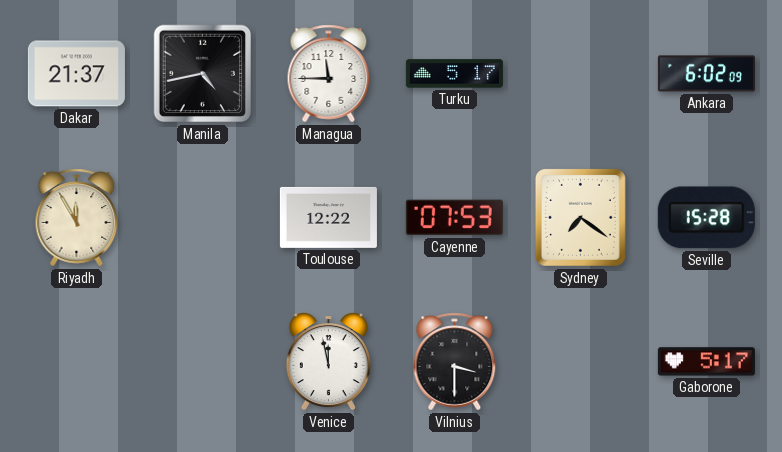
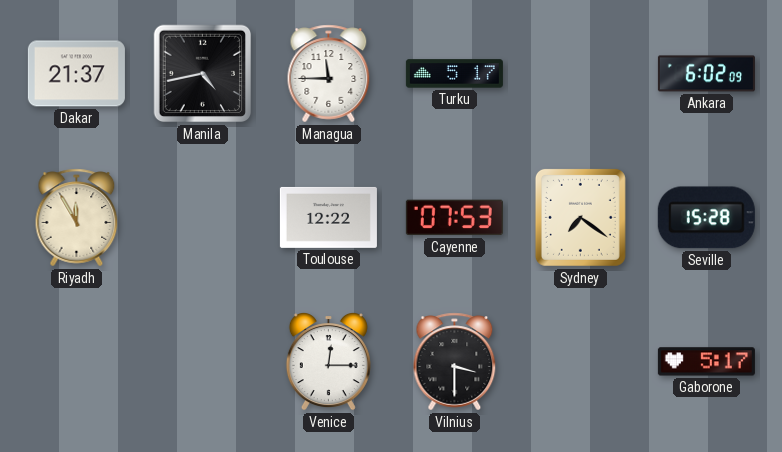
Venice: 11:58 -> 12:15 (328, 362)
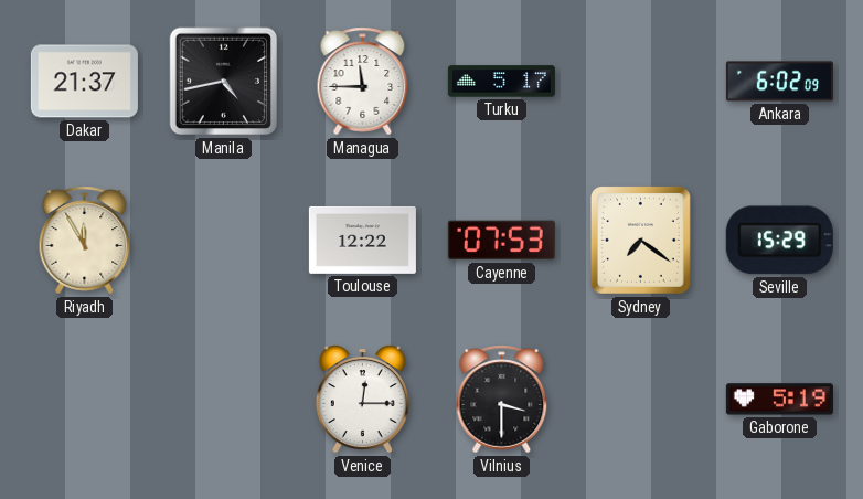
Seville: 15:28 -> 15:29 (779, 241)
Gaborone: 5:17 -> 5:19 (779, 400)
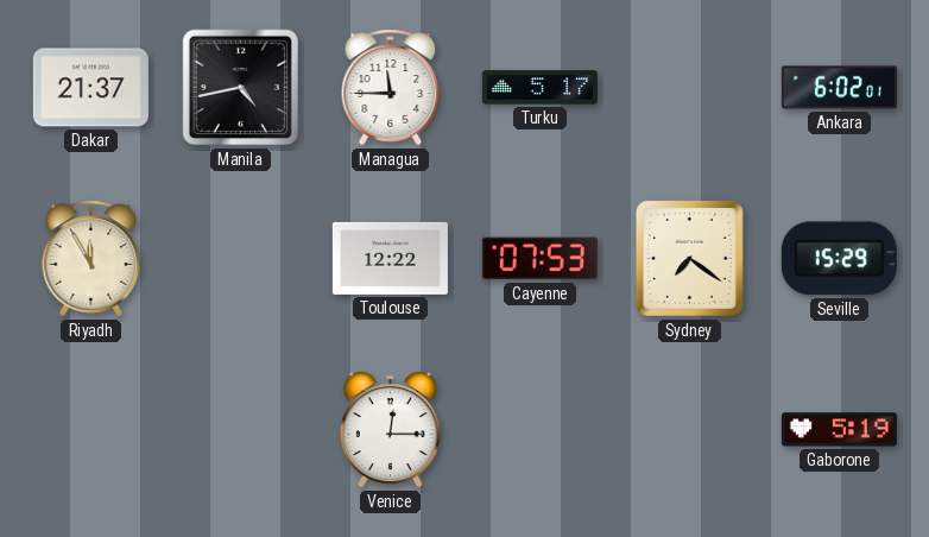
Ankara: 6:02:09 -> 6:02:01 (839, 88)
Vilnius: 3:30 -> none (502, 400)
